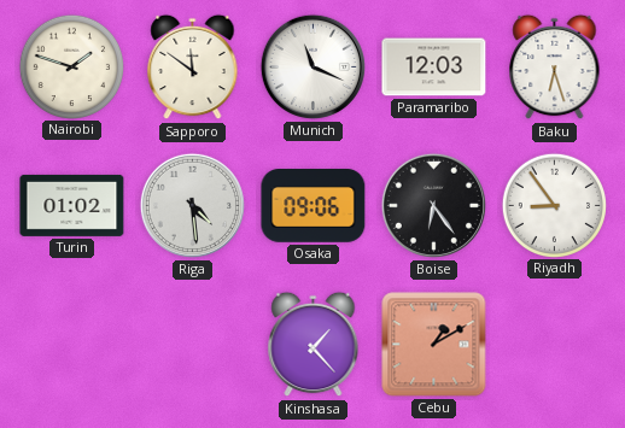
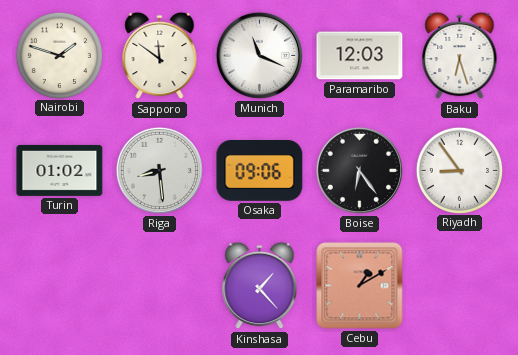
Riga: 4:29 -> 8:29 (159, 170)
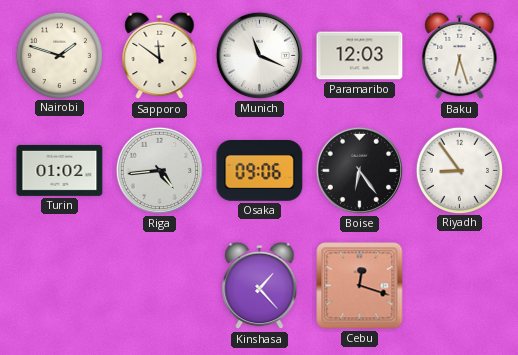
Riga: 8:29 -> 4:44 (159, 170)
Cebu: 1:10 -> 12:18 (360, 286)
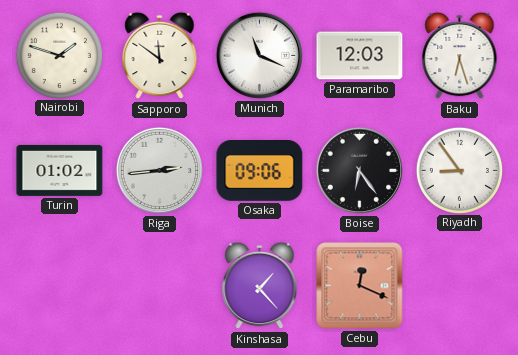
Riga: 4:44 -> 2:44 (159, 170)
Cebu: 12:18 -> 12:19 (360, 286)
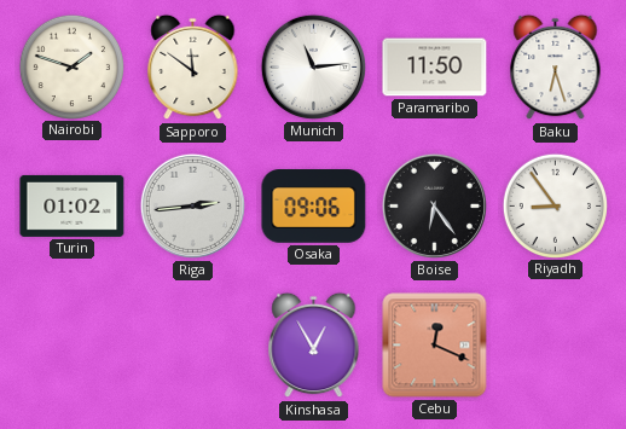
Munich: 11:19 -> 11:14 (313, 66)
Paramaribo: 12:03 -> 11:50 (435, 68)
Kinshasa: 1:23 -> 12:55 (314, 346)
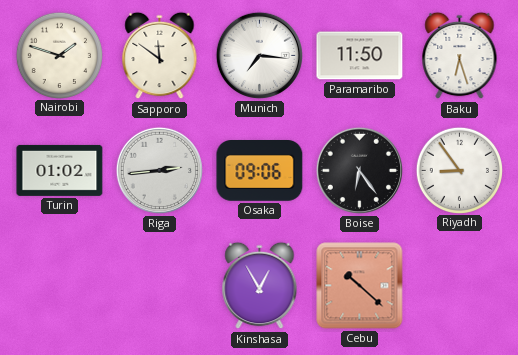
Munich: 11:14 -> 7:16 (259, 55)
Cebu: 12:19 -> 10:22 (360, 286)
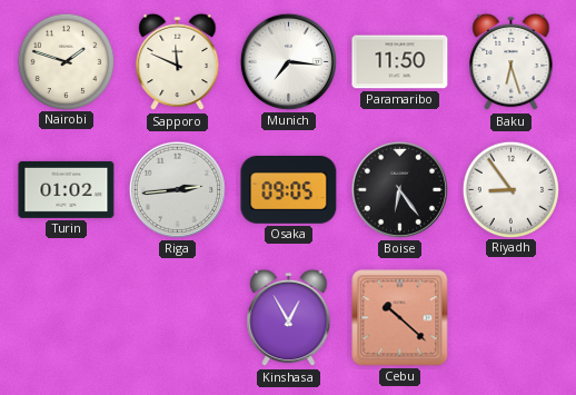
Sapporo: 11:51 -> 11:49 (178, 62)
Osaka: 09:06 -> 09:05 (289, 190)
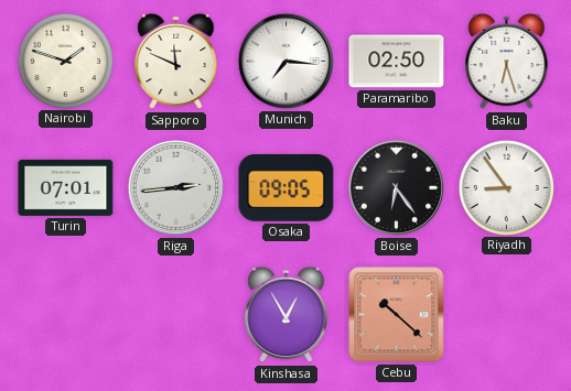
Paramaribo: 11:50 -> 02:50 (397, 62)
Turin: 01:02 -> 07:01 (66, 187)
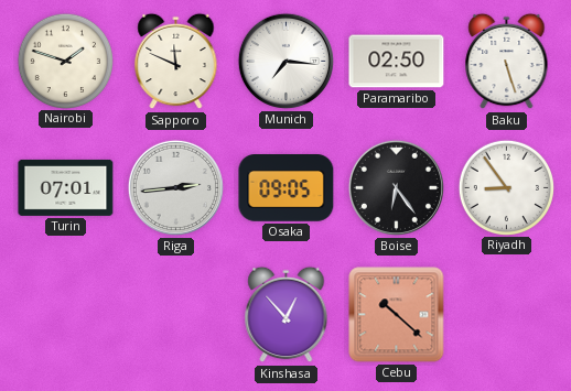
Baku: 6:27 -> 5:27 (507, 62)
Kinshasa: 12:55 -> 12:53 (287, 315)
